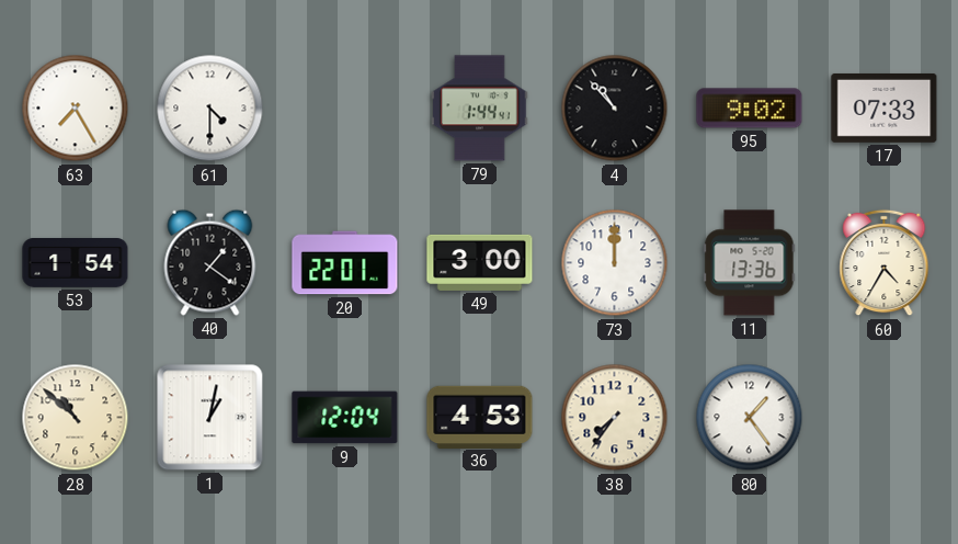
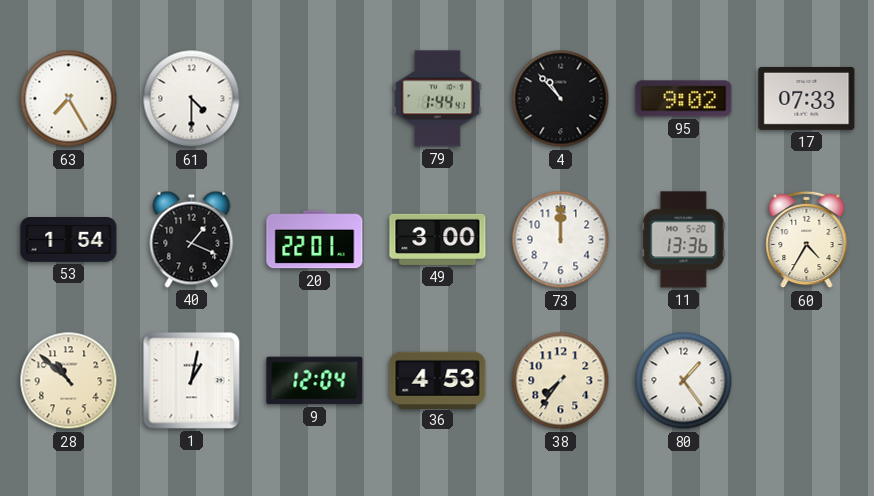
40: 1:21 -> 1:19 (192, 239)
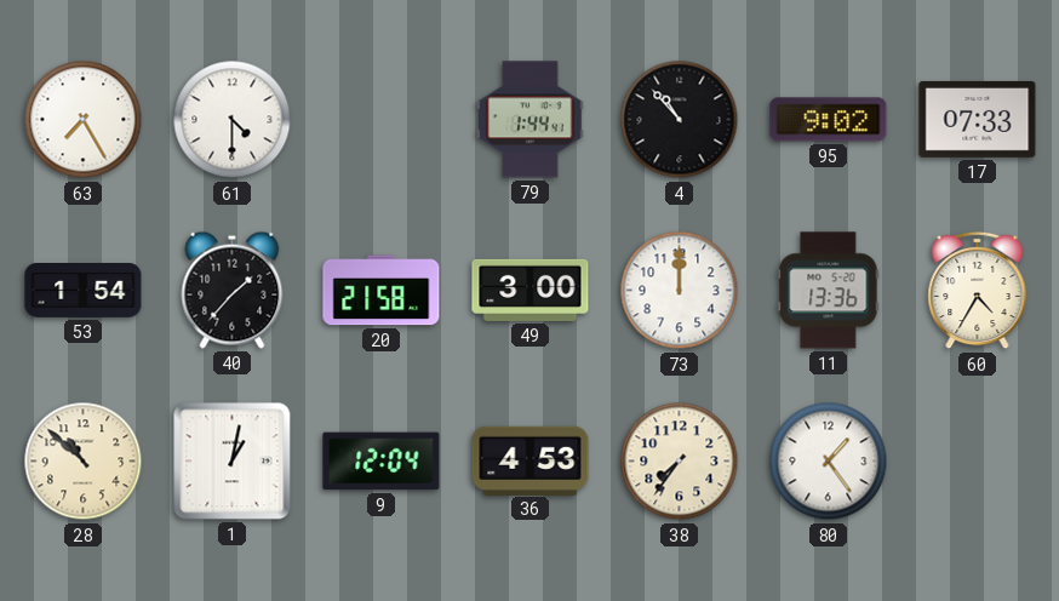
40: 1:19 -> 1:37 (233, 290)
20: 22:01 -> 21:58 (382, 291)
